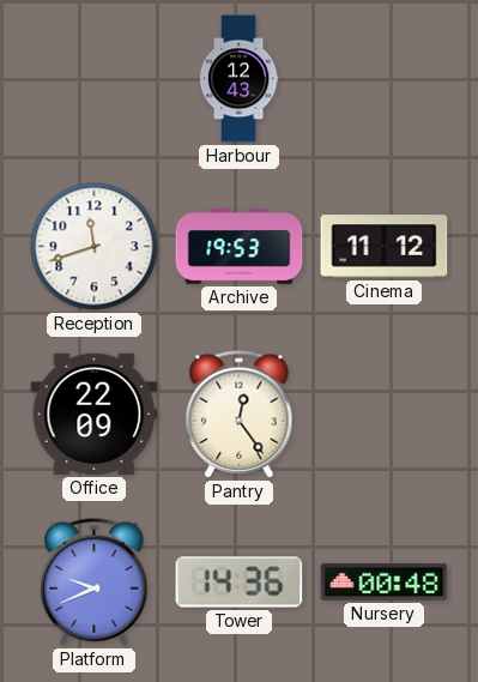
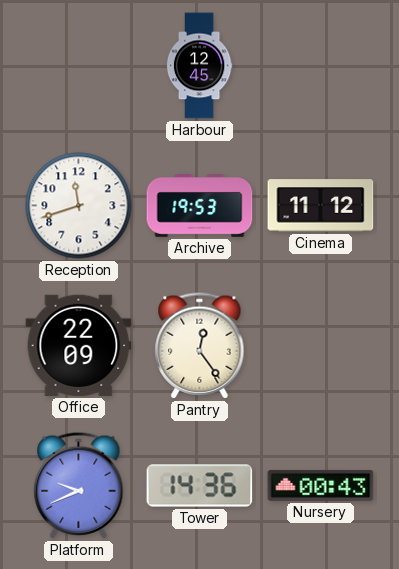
Harbour: 12:43 -> 12:45 (199, 66)
Nursery: 00:48 -> 00:43 (321, 486)
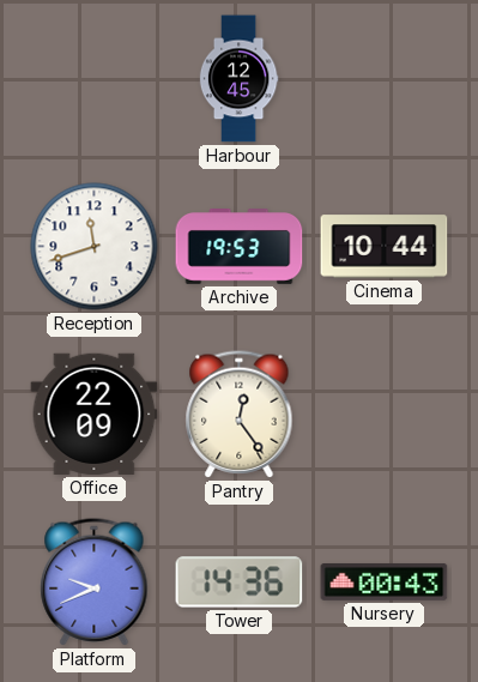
Cinema: 11:12 -> 10:44 (385, 247)
